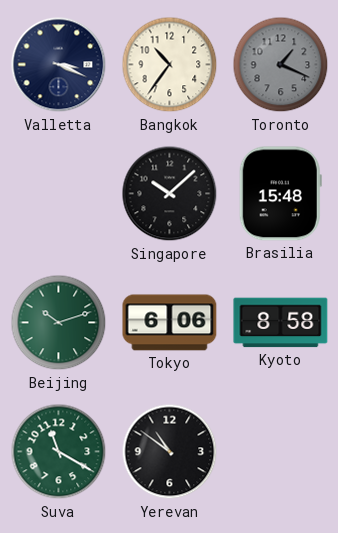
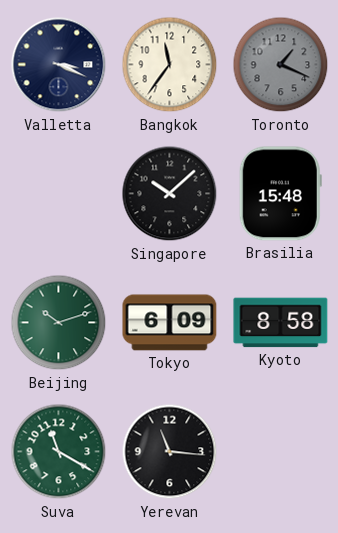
Bangkok: 10:36 -> 11:36 (170, 65)
Tokyo: 6:06 -> 6:09 (170, 323)
Yerevan: 10:51 -> 11:16 (170, 452)
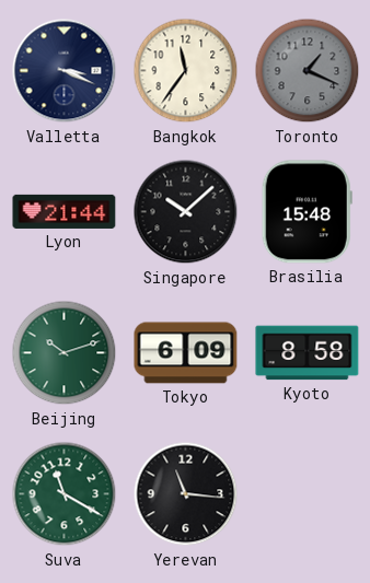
Lyon: none -> 21:44 (65, 211)
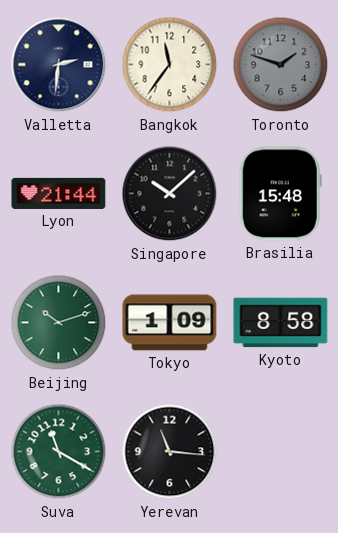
Valletta: 3:19 -> 2:31 (59, 65)
Toronto: 1:19 -> 1:48 (281, 65)
Tokyo: 6:09 -> 1:09 (170, 323)
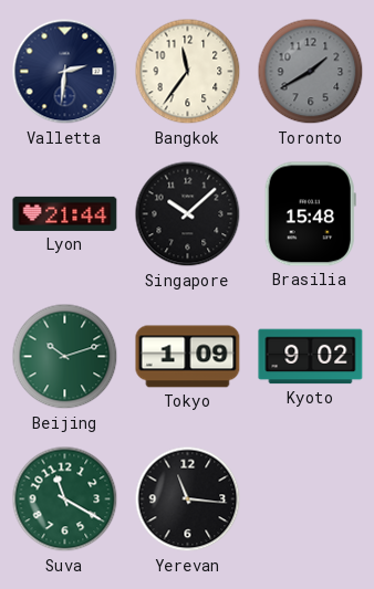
Toronto: 1:48 -> 1:40 (311, 72)
Kyoto: 8:58 -> 9:02 (311, 357)
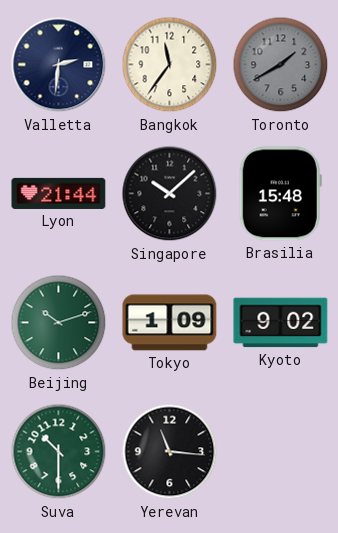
Suva: 11:20 -> 10:30 (59, 452)
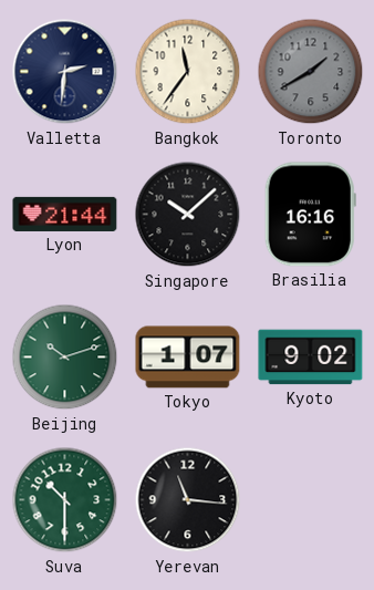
Brasilia: 15:48 -> 16:16 (310, 215)
Tokyo: 1:09 -> 1:07 (188, 358)
